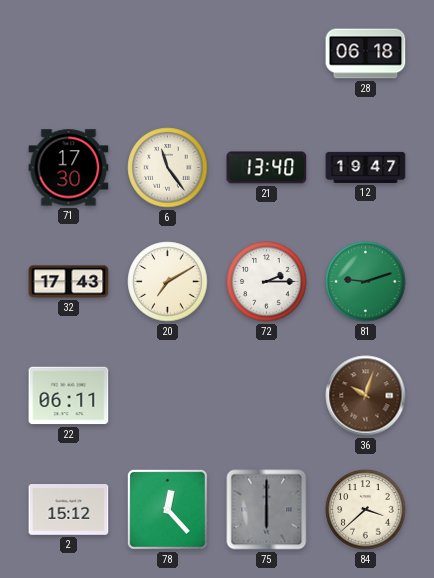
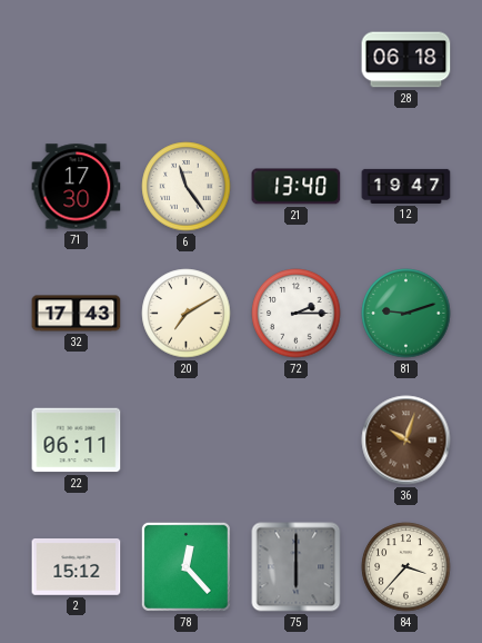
84: 3:38 -> 3:37 (406, 567)
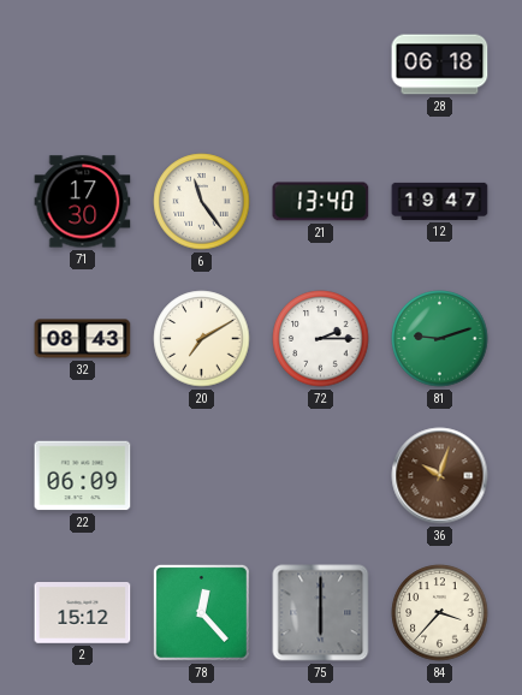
32: 17:43 -> 08:43 (83, 339)
22: 06:11 -> 06:09 (83, 476)
